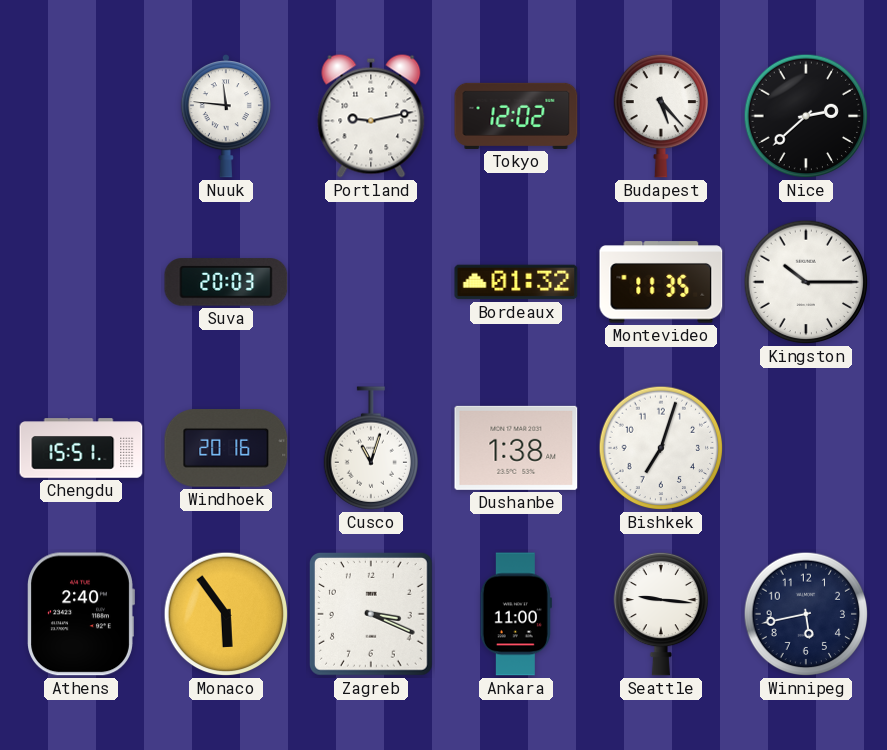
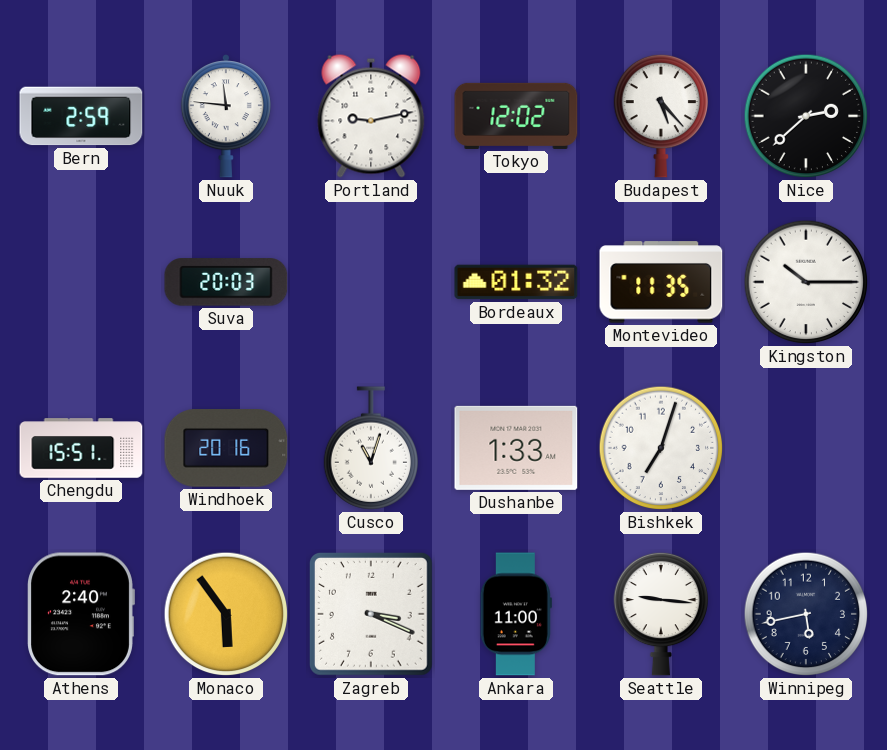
Bern: none -> 2:59 (81, 116)
Dushanbe: 1:38 -> 1:33 (516, 448)
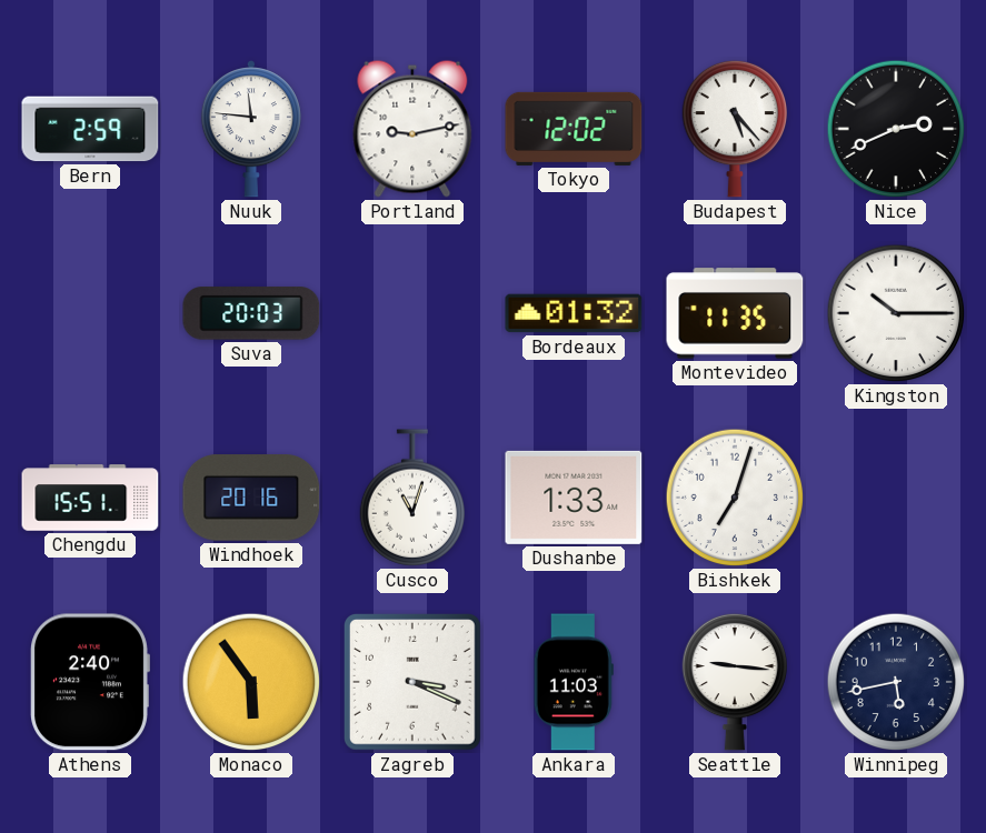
Nice: 2:38 -> 2:41 (896, 129)
Ankara: 11:00 -> 11:03 (574, 682)
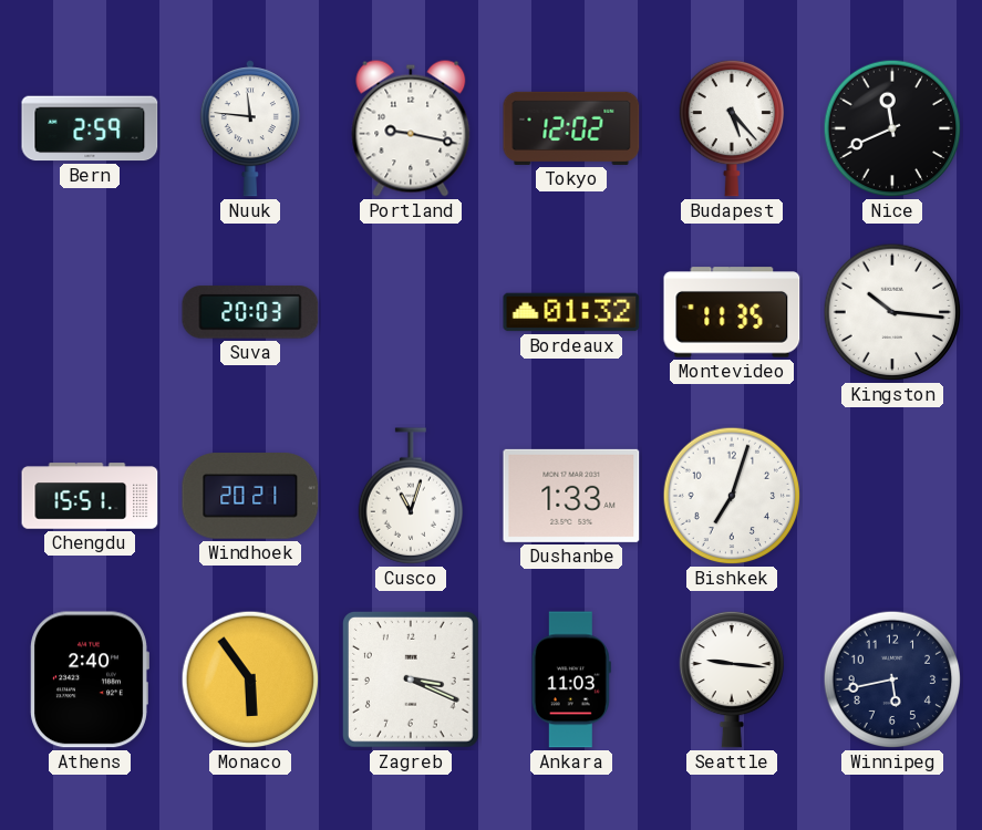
Portland: 9:13 -> 9:17 (411, 128)
Nice: 2:41 -> 11:41 (892, 128)
Kingston: 10:15 -> 10:16 (892, 312)
Windhoek: 20:16 -> 20:21 (250, 496)
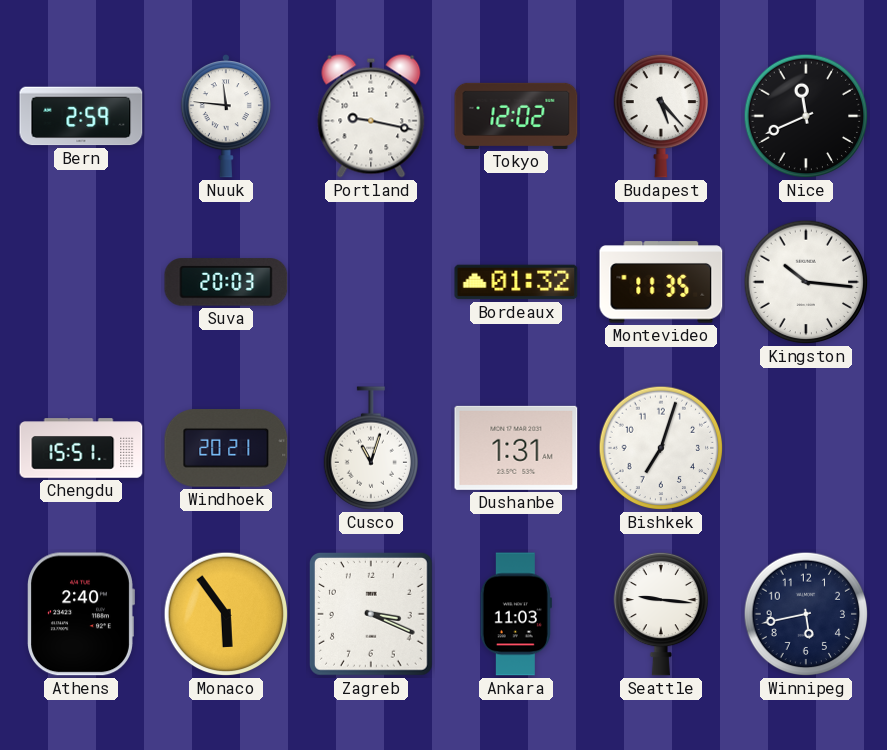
Dushanbe: 1:33 -> 1:31 (516, 448)
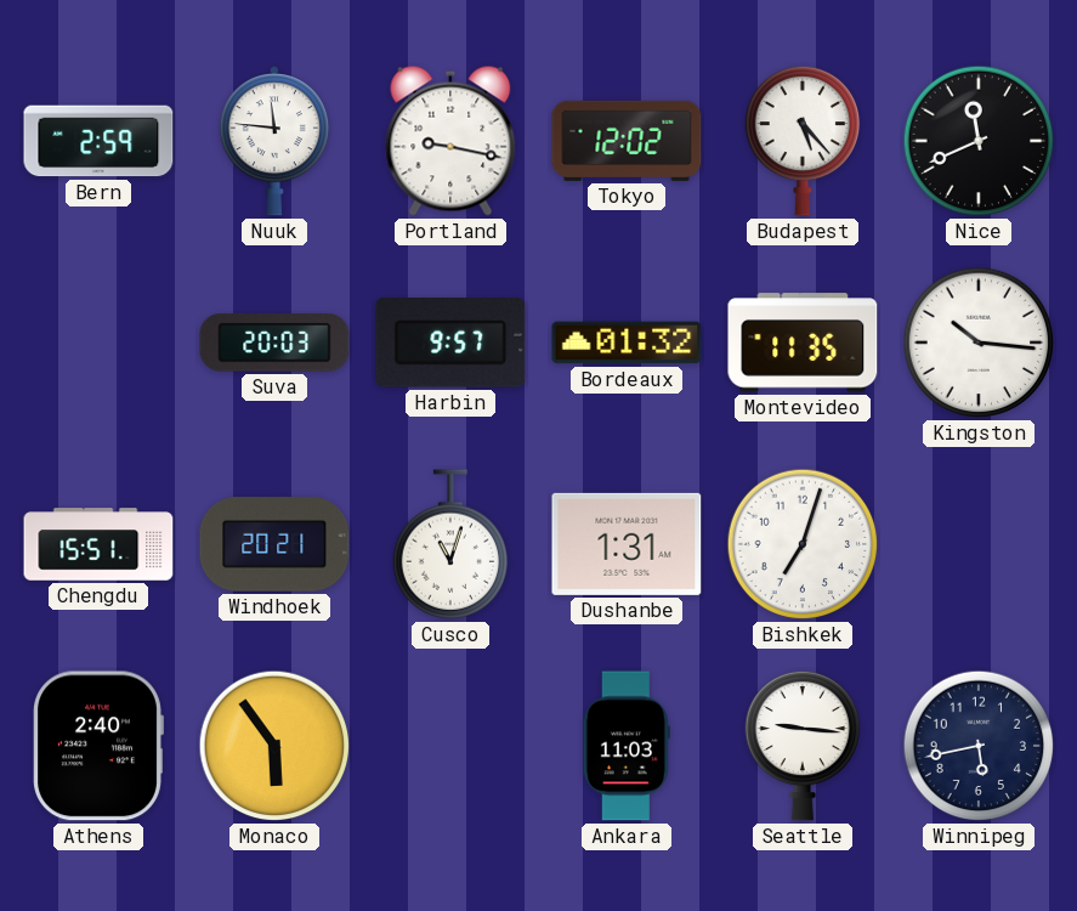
Harbin: none -> 9:57 (450, 343)
Zagreb: 3:19 -> none (371, 614)
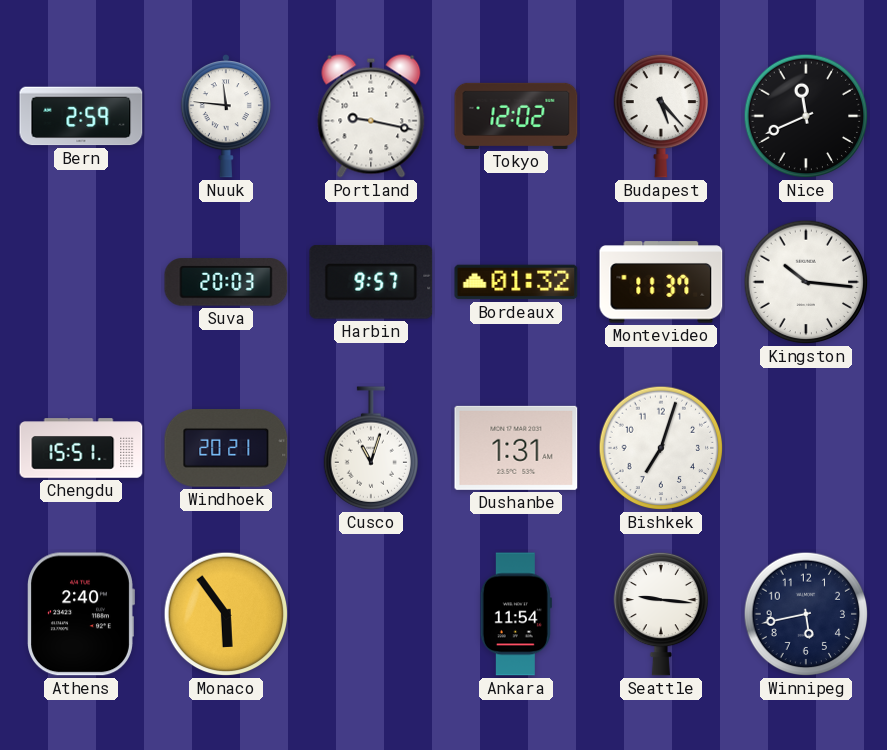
Montevideo: 11:35 -> 11:37 (661, 282)
Ankara: 11:03 -> 11:54 (516, 614)
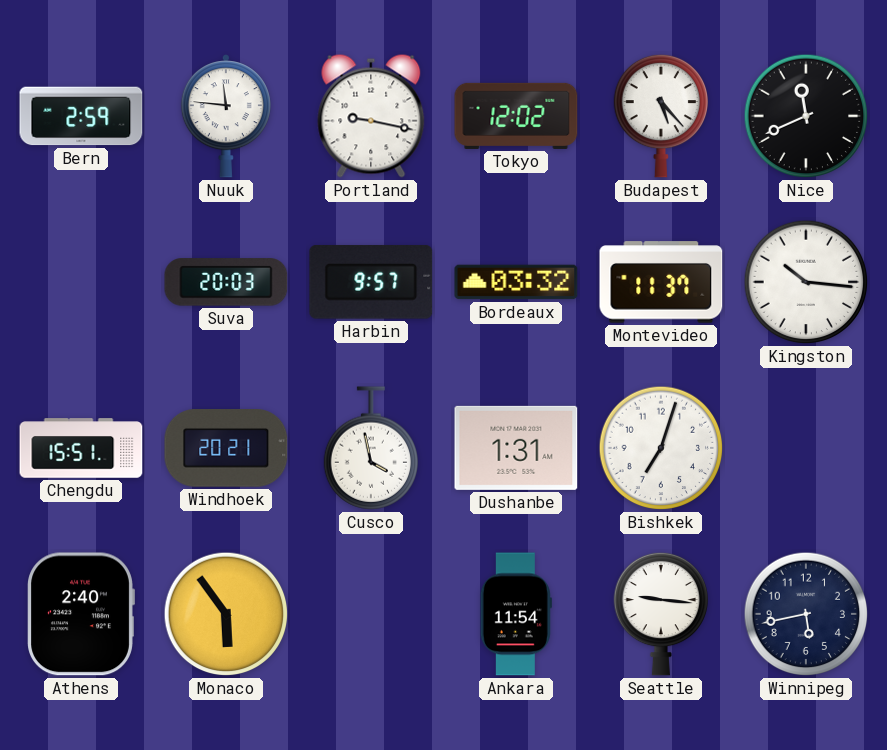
Bordeaux: 01:32 -> 03:32 (516, 282)
Cusco: 11:03 -> 3:58 (370, 448)
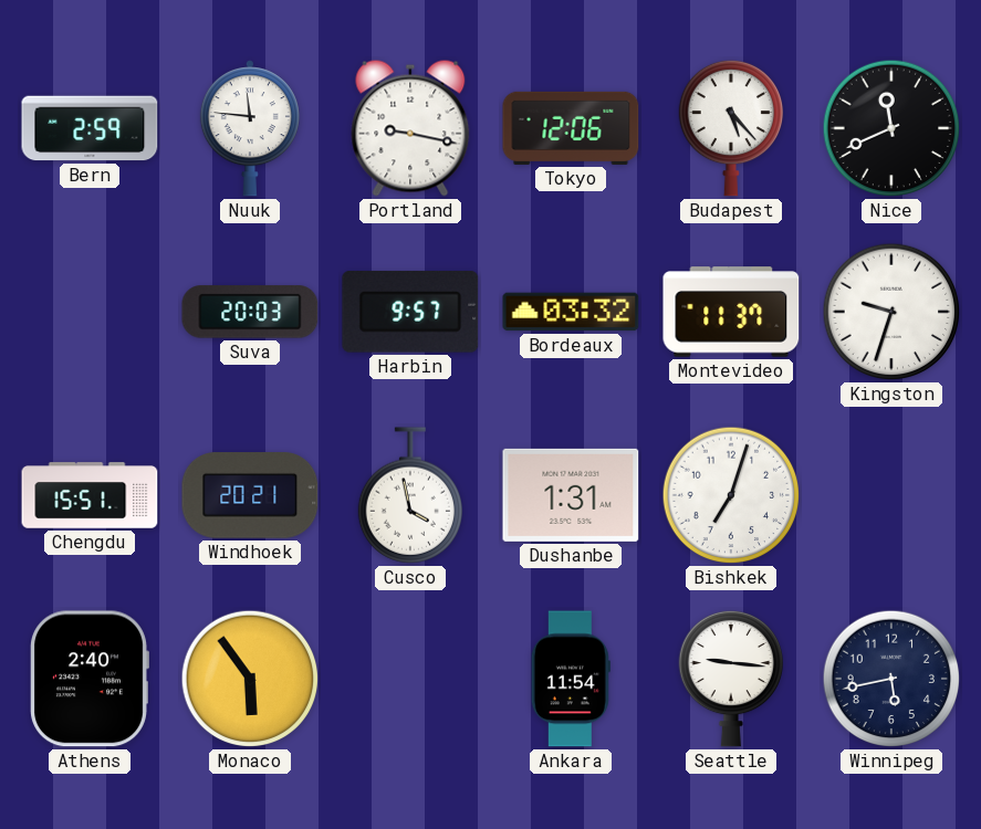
Tokyo: 12:02 -> 12:06 (571, 128)
Kingston: 10:16 -> 9:33 (891, 312)
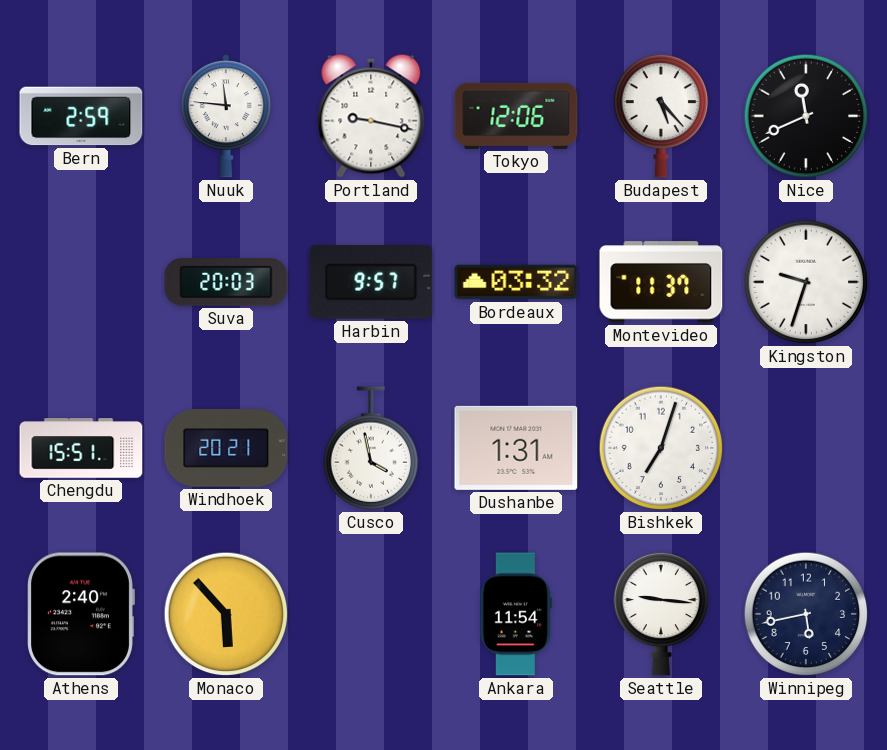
Monaco: 5:54 -> 5:53 (226, 614)
